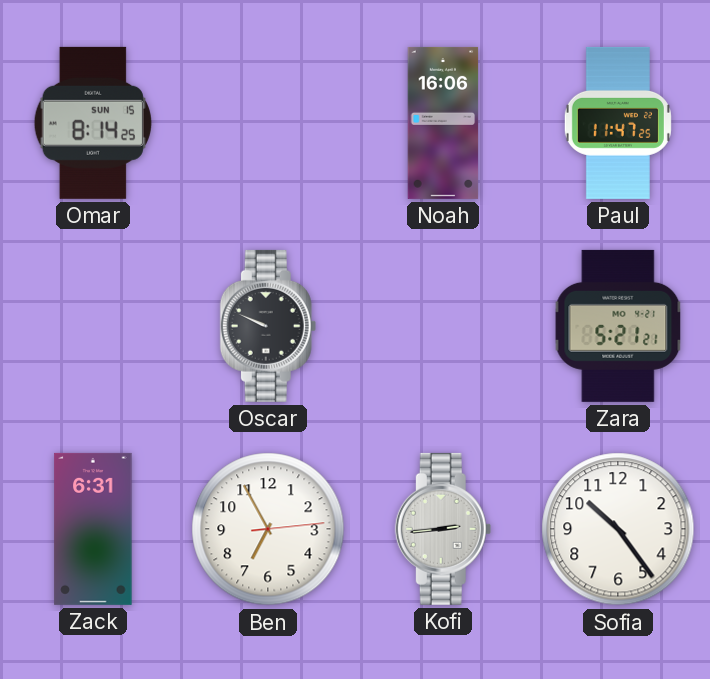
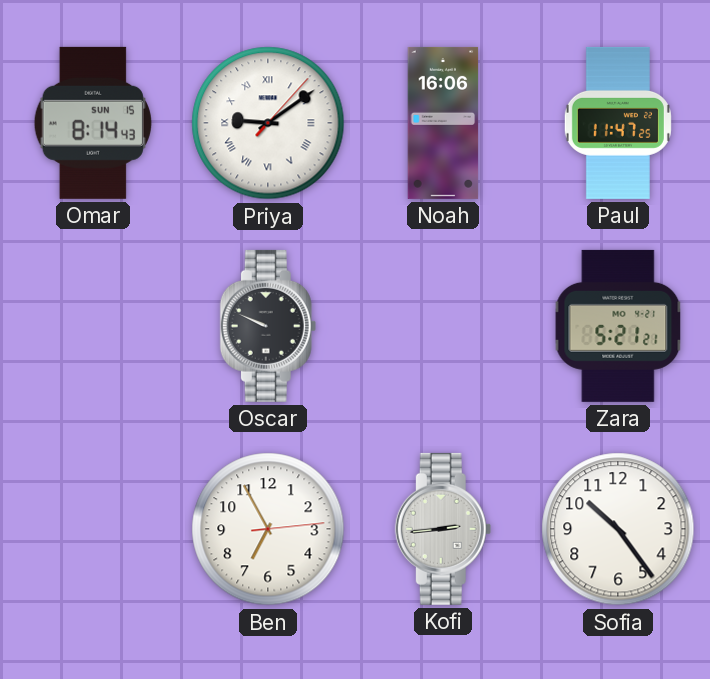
Omar: 8:14:25 -> 8:14:43 (93, 123)
Priya: none -> 9:09 (268, 123)
Zack: 6:31 -> none (93, 529)
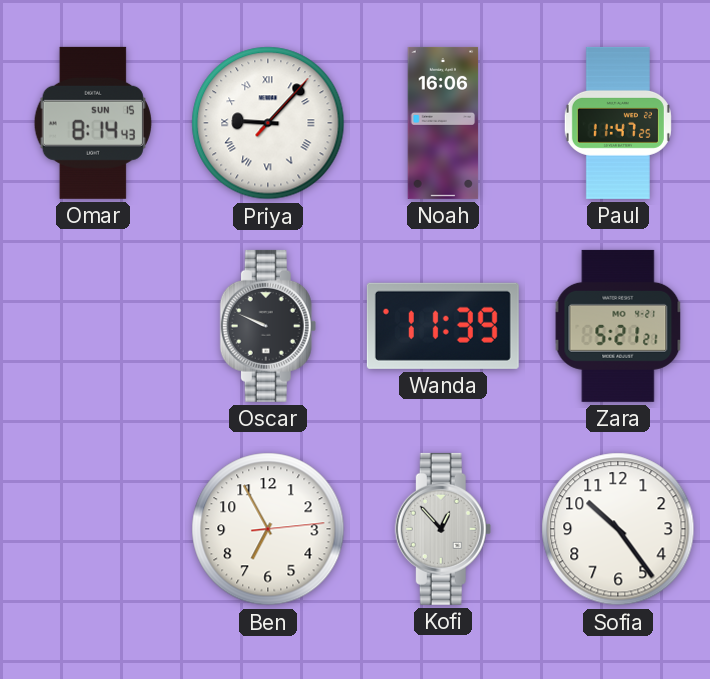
Priya: 9:09 -> 9:07 (268, 123)
Wanda: none -> 11:39 (443, 326)
Kofi: 2:44 -> 12:53 (443, 529)
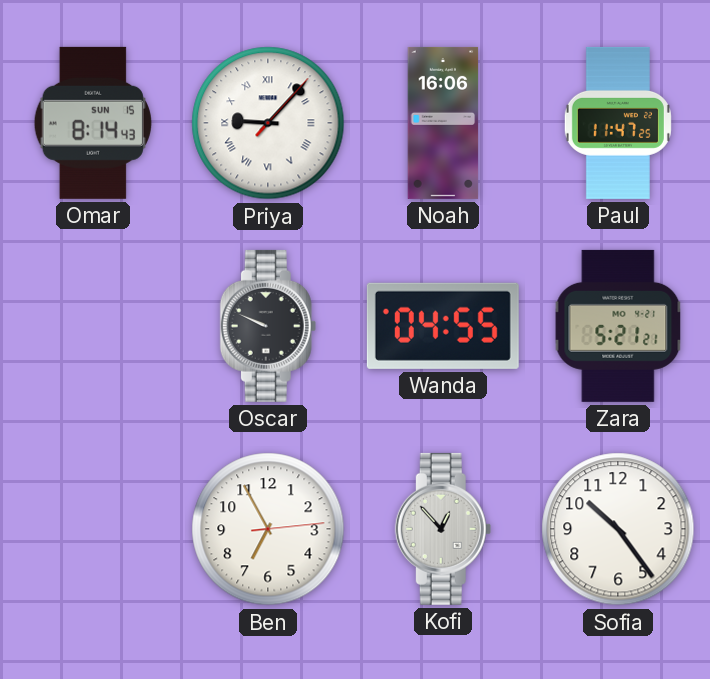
Wanda: 11:39 -> 04:55 (443, 326)
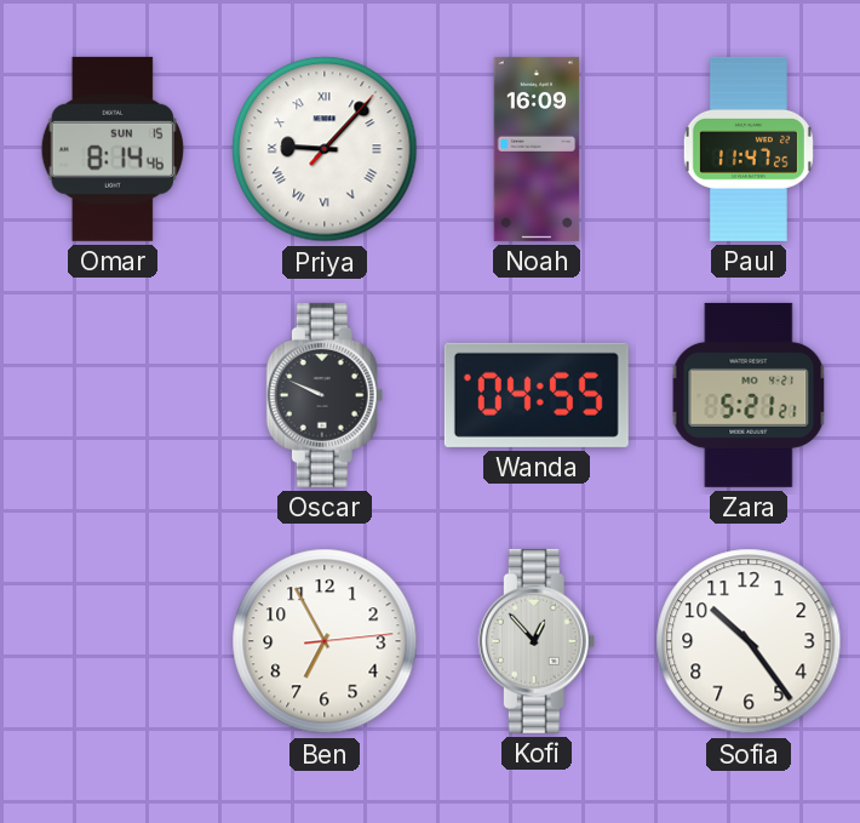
Omar: 8:14:43 -> 8:14:46 (113, 149)
Noah: 16:06 -> 16:09 (537, 149)
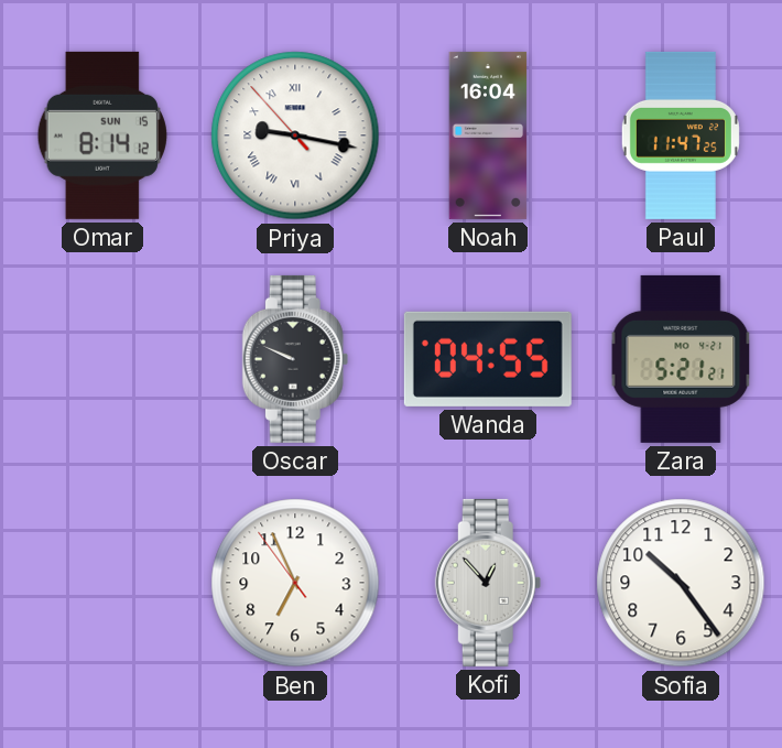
Omar: 8:14:46 -> 8:14:12 (102, 135)
Priya: 9:07 -> 9:16 (295, 135)
Noah: 16:09 -> 16:04 (488, 135)
Ben: 6:55:14 -> 6:55:54 (295, 583)
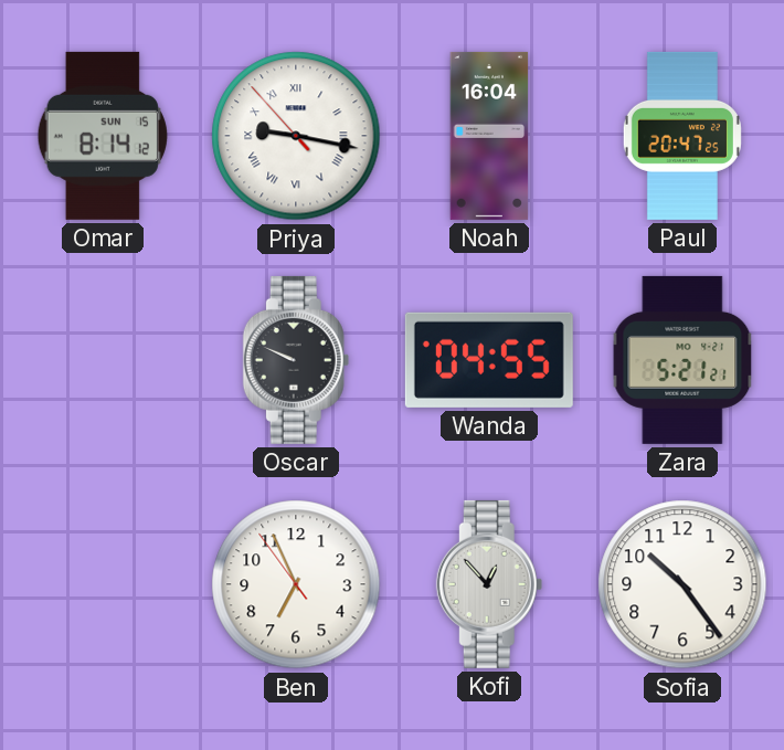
Paul: 11:47 -> 20:47 (682, 136)
